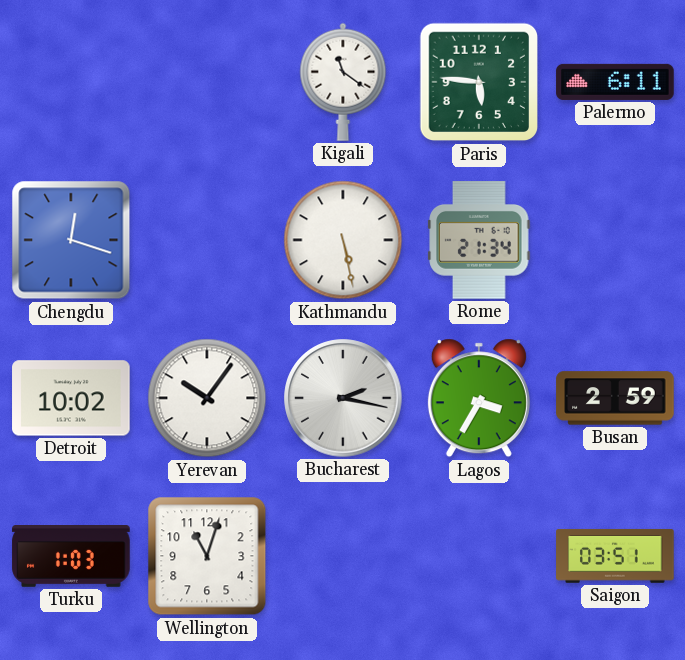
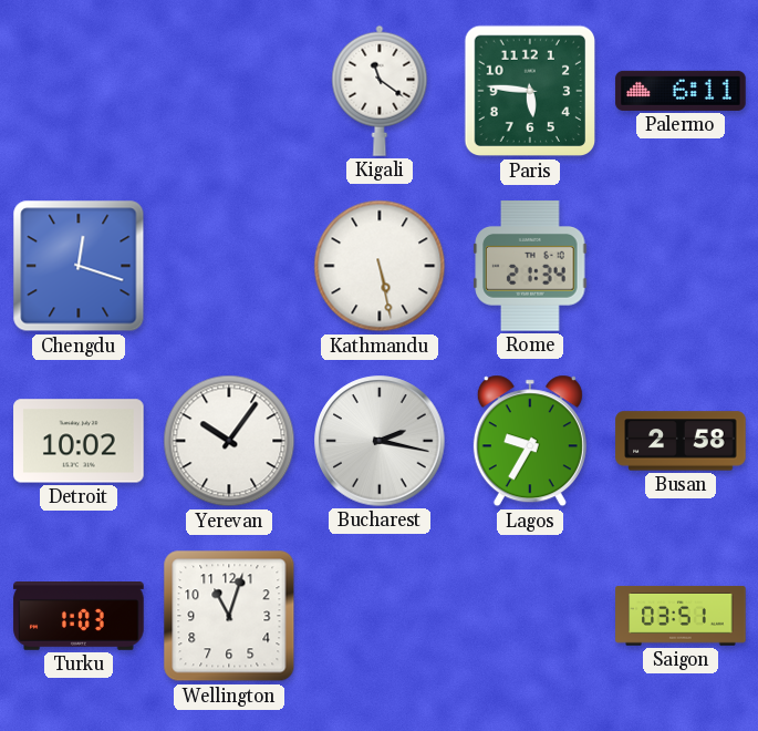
Lagos: 3:35 -> 9:35 (530, 441)
Busan: 2:59 -> 2:58 (681, 441)
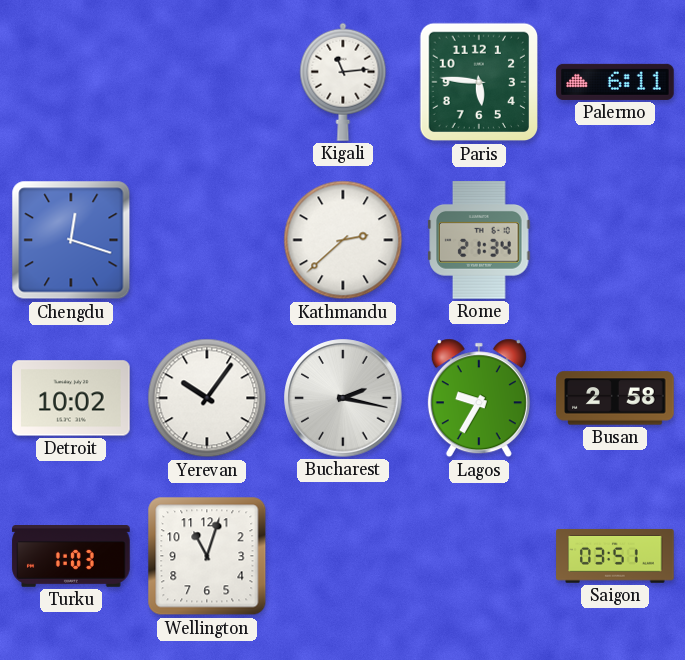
Kigali: 11:21 -> 11:14 (343, 82)
Kathmandu: 5:28 -> 2:38 (343, 240)
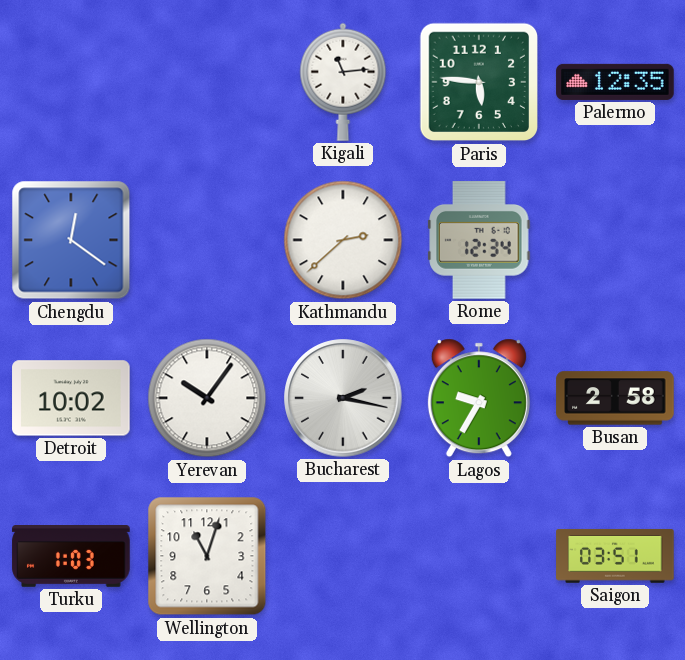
Palermo: 6:11 -> 12:35 (615, 82)
Chengdu: 12:18 -> 12:21 (71, 240)
Rome: 21:34 -> 12:34 (479, 240)
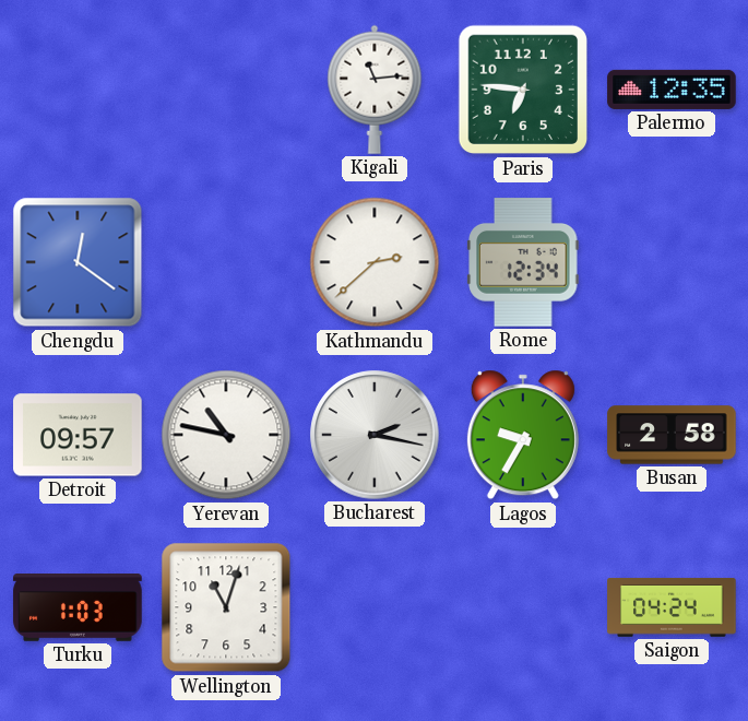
Paris: 5:46 -> 6:46 (523, 90)
Detroit: 10:02 -> 09:57 (78, 435)
Yerevan: 10:06 -> 10:47 (226, 435)
Saigon: 03:51 -> 04:24 (672, 607)
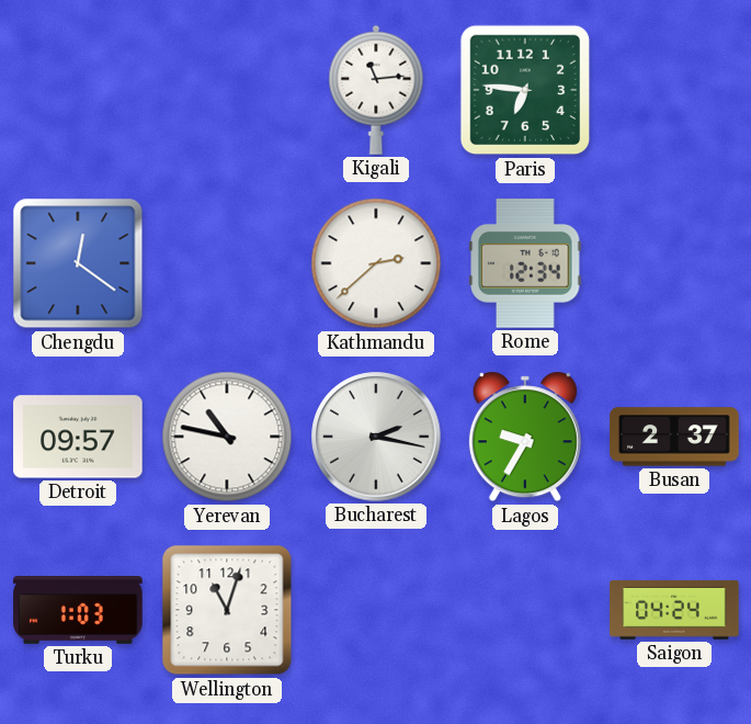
Palermo: 12:35 -> none (672, 90)
Busan: 2:58 -> 2:37 (674, 437)
